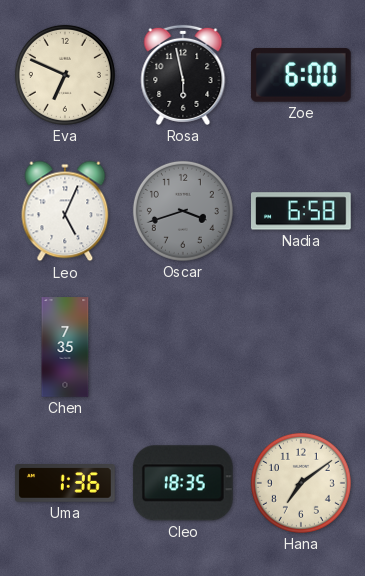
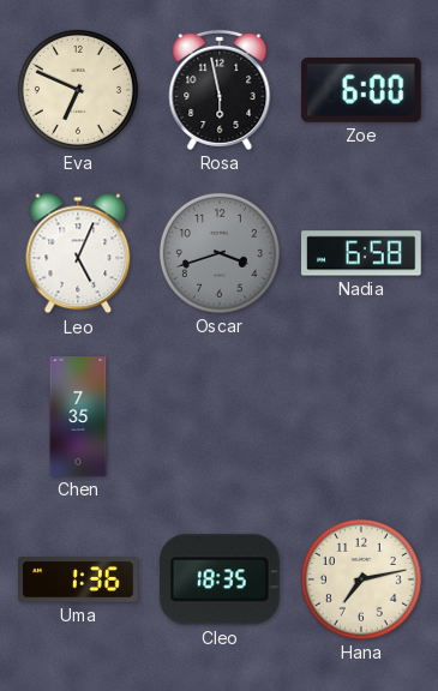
Hana: 7:09 -> 7:13 (361, 579)
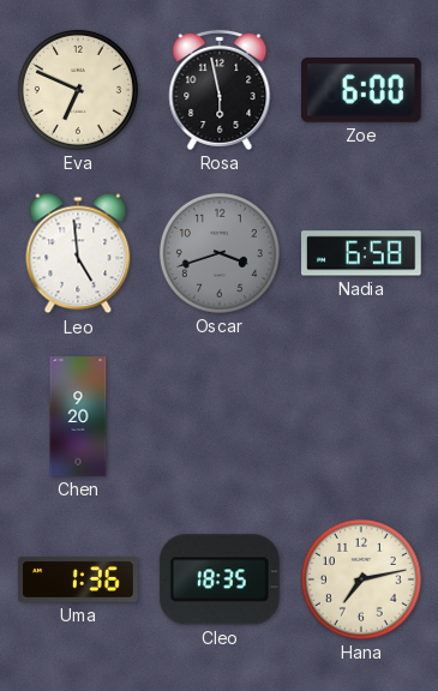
Leo: 5:04 -> 4:59 (78, 253)
Chen: 7:35 -> 9:20 (78, 416)
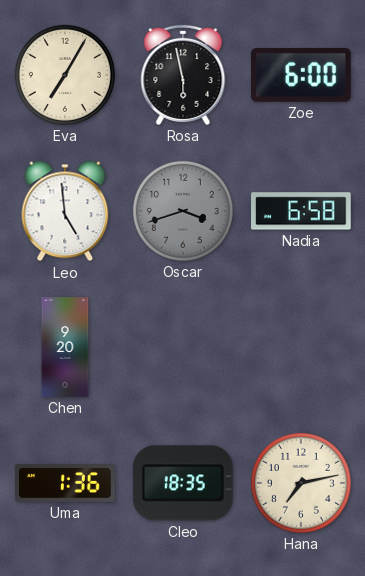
Eva: 6:49 -> 7:05 (65, 75)
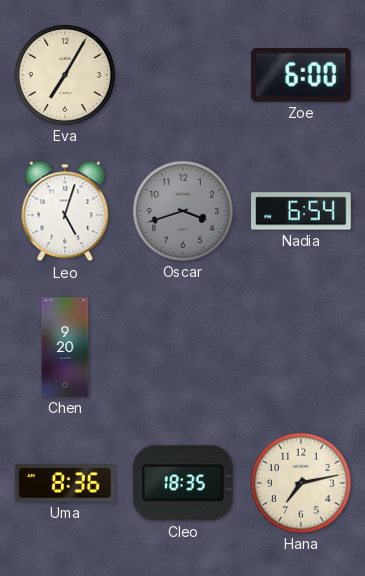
Rosa: 5:58 -> none (183, 75)
Leo: 4:59 -> 5:03 (65, 211)
Nadia: 6:58 -> 6:54 (302, 211)
Uma: 1:36 -> 8:36 (65, 483)
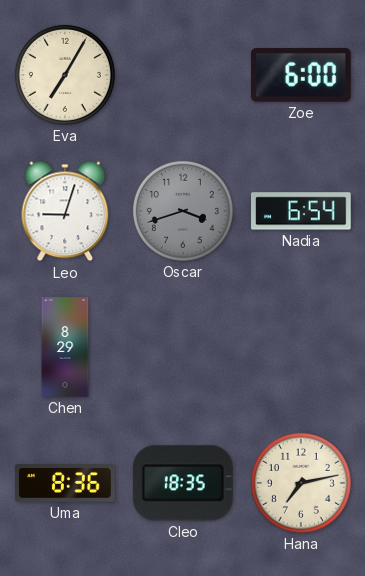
Leo: 5:03 -> 9:03 (65, 211)
Chen: 9:20 -> 8:29 (65, 347)
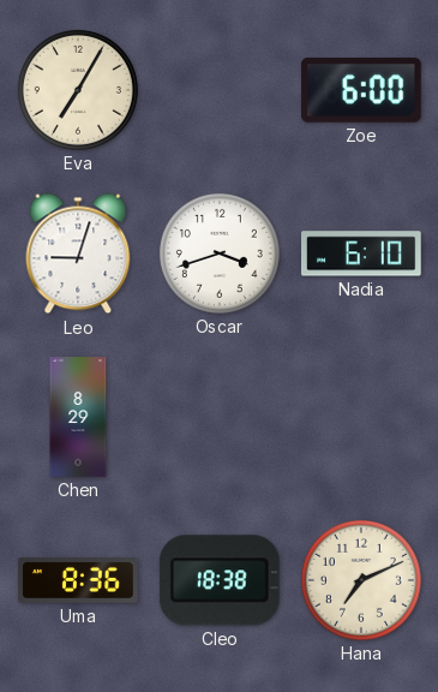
Oscar dial: grey -> white (220, 253)
Nadia: 6:54 -> 6:10 (362, 253)
Cleo: 18:35 -> 18:38 (220, 580)
Hana: 7:13 -> 7:11 (361, 580)
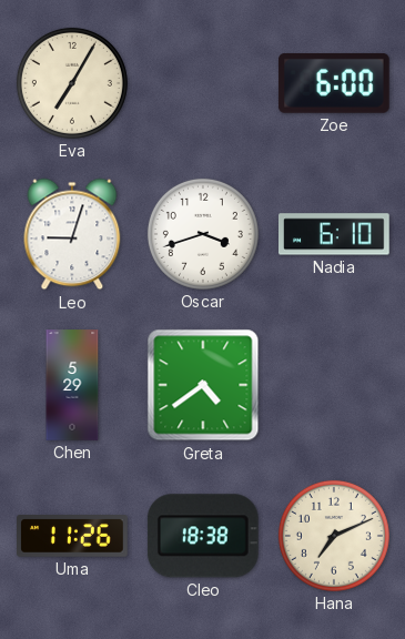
Chen: 8:29 -> 5:29 (72, 385)
Greta: none -> 4:39 (203, 385)
Uma: 8:36 -> 11:26 (72, 536)
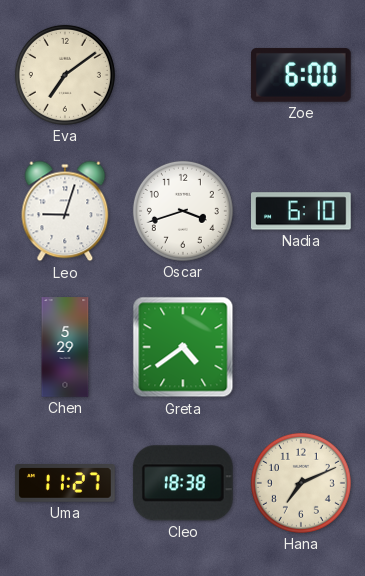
Eva: 7:05 -> 7:09 (65, 75)
Uma: 11:26 -> 11:27 (65, 483)
